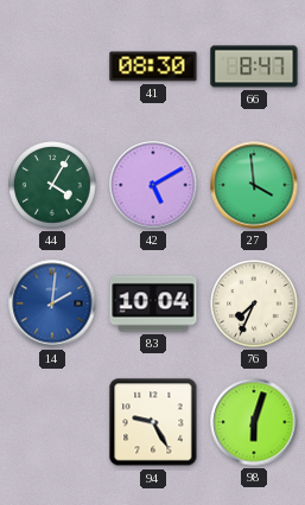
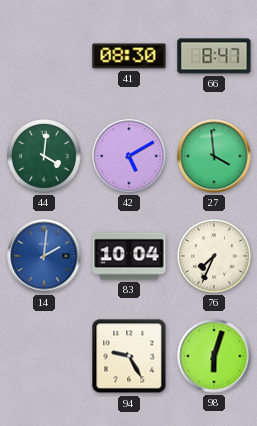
44: 4:05 -> 4:01 (45, 157)
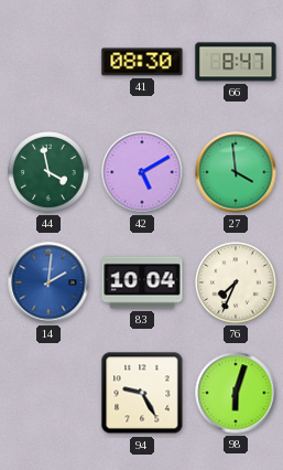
44: 4:01 -> 3:58 (50, 173)
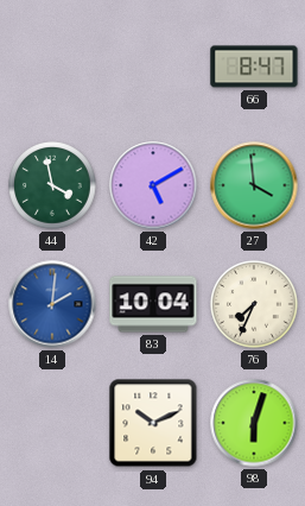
41: 08:30 -> none (142, 62)
94: 9:25 -> 10:11 (153, 423)
